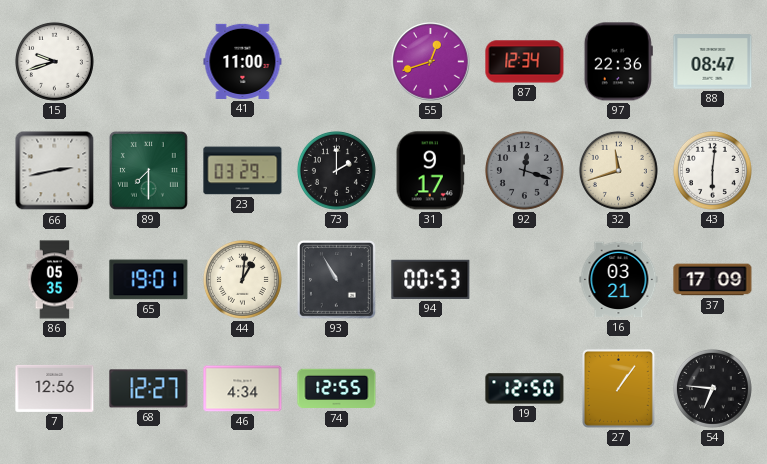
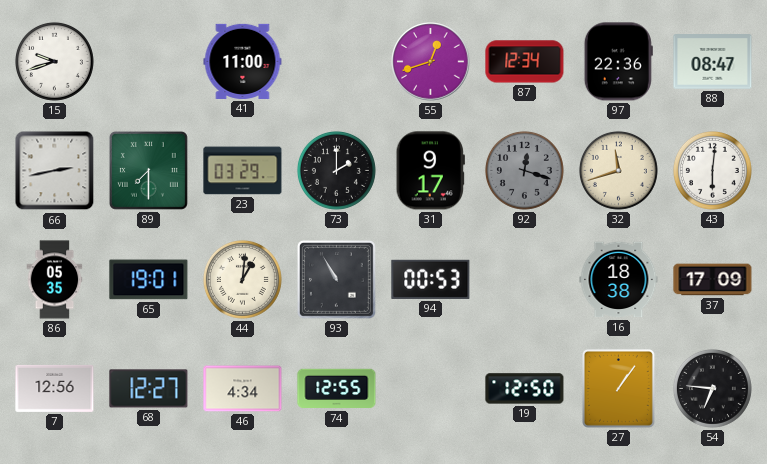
16: 03:21 -> 18:38 (619, 280)
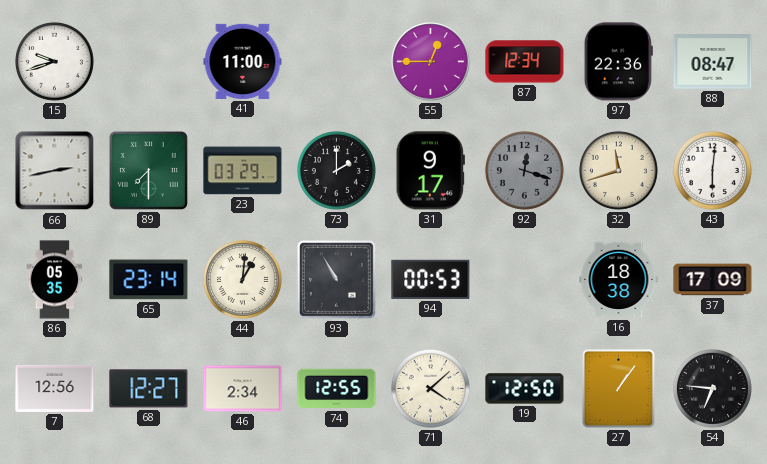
55: 12:42 -> 12:45 (431, 62)
65: 19:01 -> 23:14 (149, 280)
46: 4:34 -> 2:34 (243, 389)
71: none -> 4:08 (430, 388)
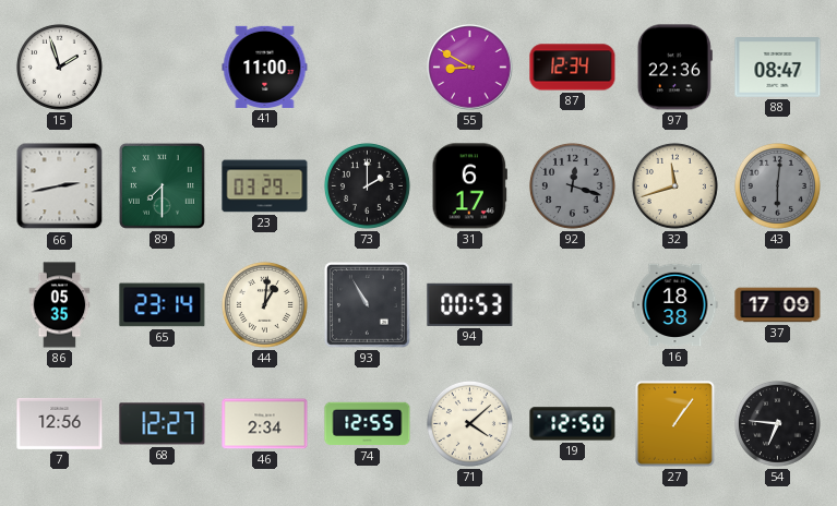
15: 9:42 -> 1:57 (59, 67)
55: 12:45 -> 8:50 (470, 68)
31: 9:17 -> 6:17 (469, 186)
43 dial: white -> grey (777, 185)
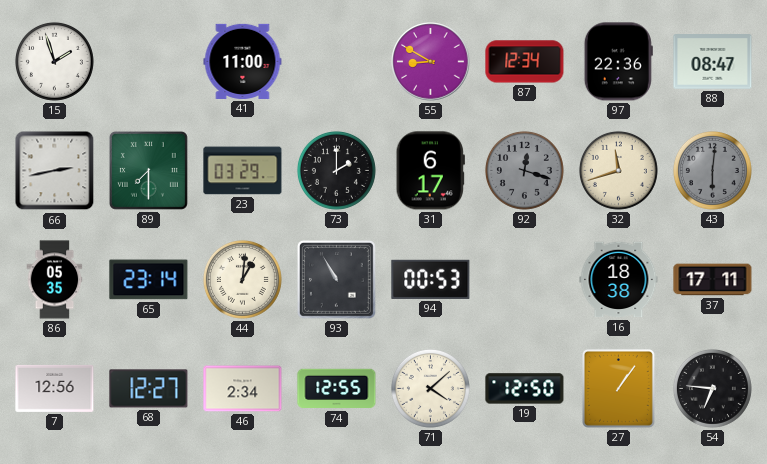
37: 17:09 -> 17:11 (713, 280)
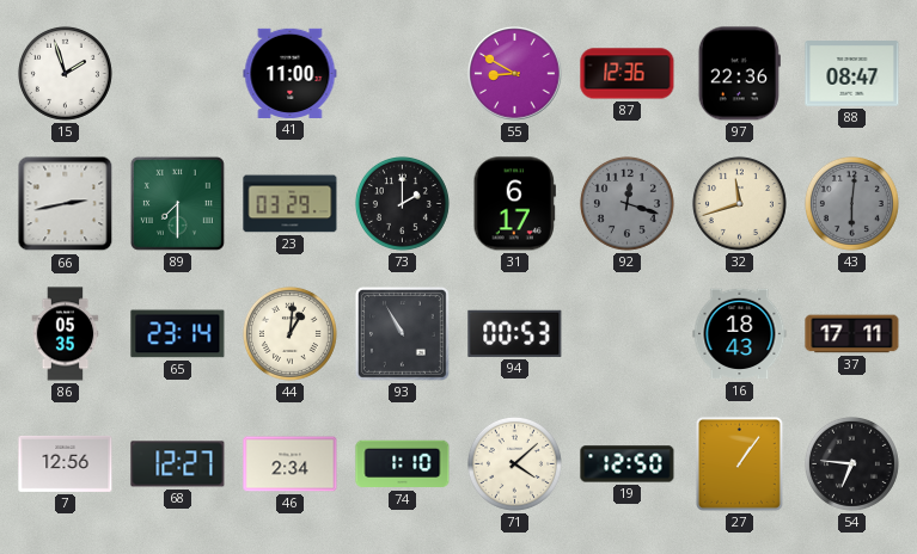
87: 12:34 -> 12:36 (628, 74)
16: 18:38 -> 18:43 (740, 334)
74: 12:55 -> 1:10 (403, 464)
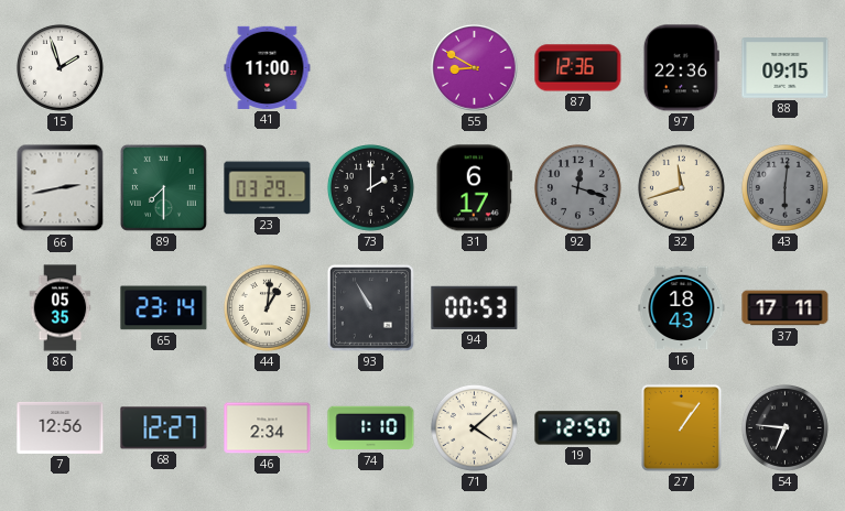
88: 08:47 -> 09:15 (786, 68)
